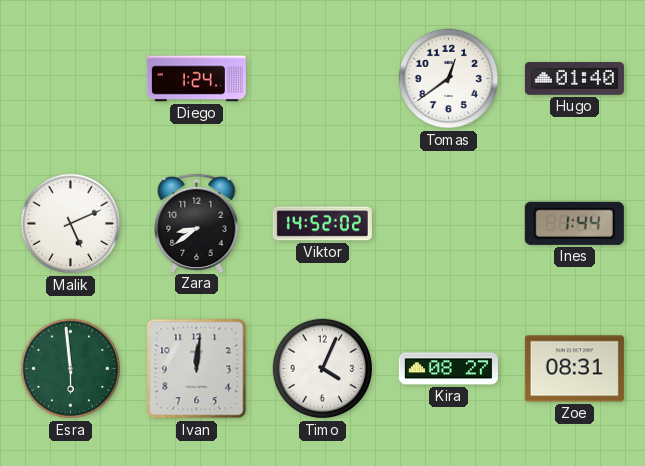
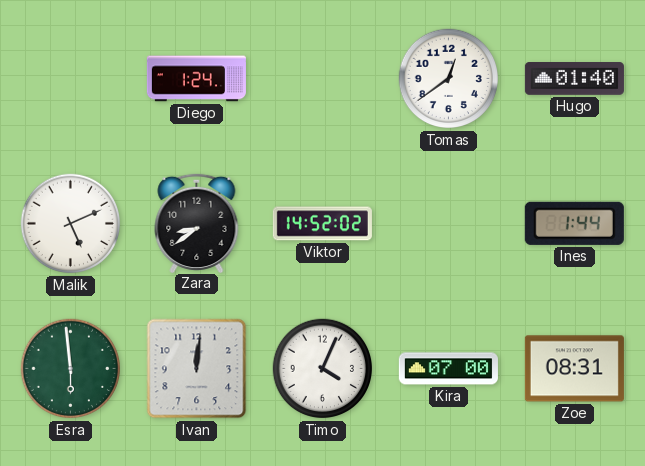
Kira: 08:27 -> 07:00 (448, 369)
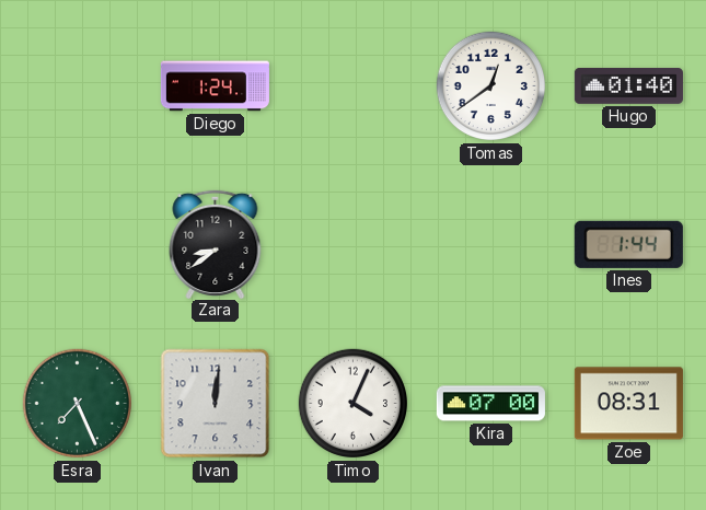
Malik: 5:11 -> none (70, 224)
Viktor: 14:52 -> none (322, 224)
Esra: 5:59 -> 7:26 (77, 404)
